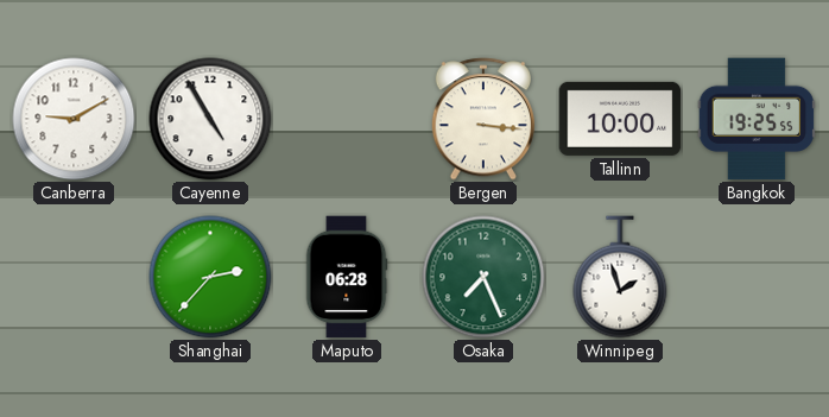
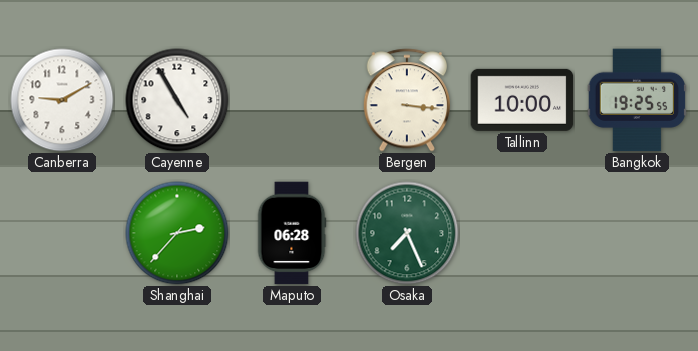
Winnipeg: 1:57 -> none (620, 277)
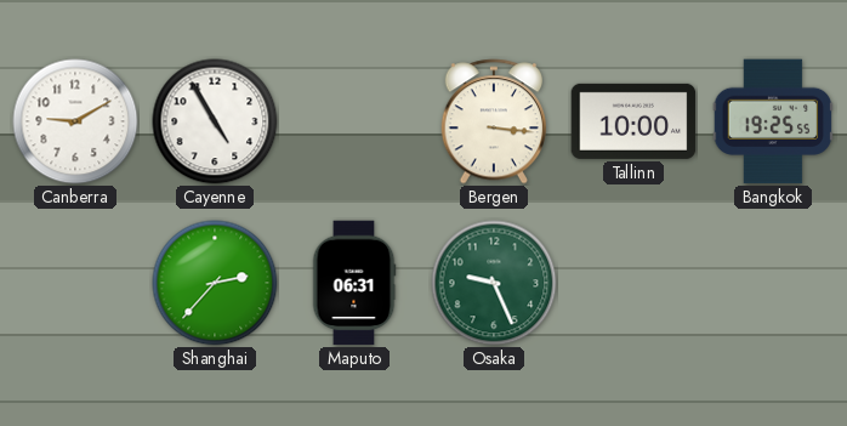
Maputo: 06:28 -> 06:31 (354, 283)
Osaka: 7:26 -> 9:26 (494, 283)
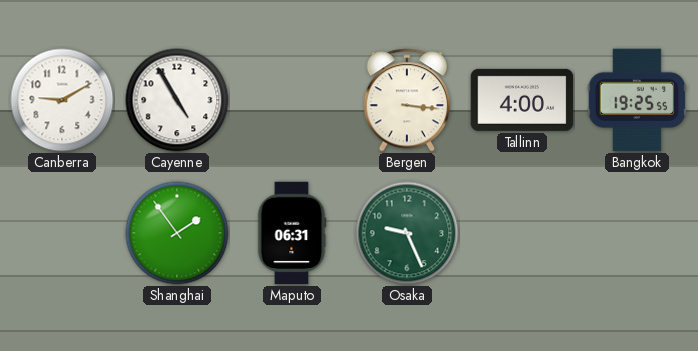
Tallinn: 10:00 -> 4:00 (522, 100)
Shanghai: 2:37 -> 1:54 (177, 233)
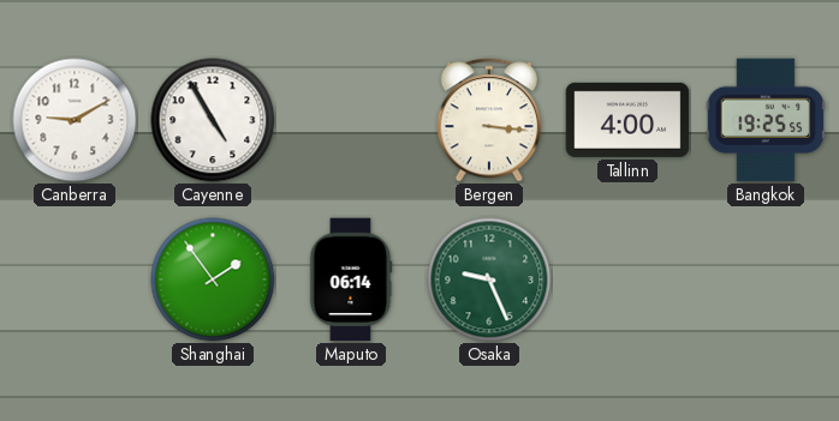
Maputo: 06:31 -> 06:14 (351, 279)
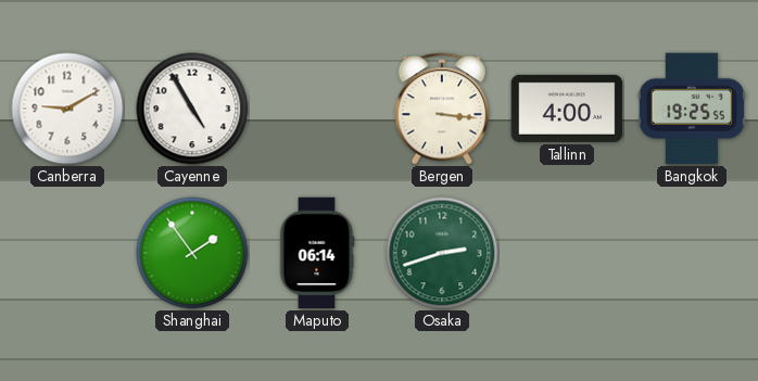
Osaka: 9:26 -> 2:42 (442, 253)
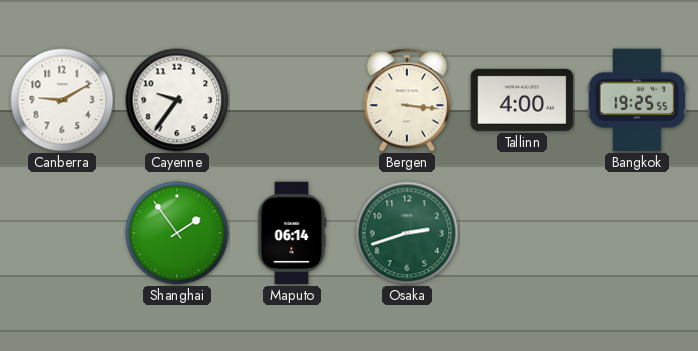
Cayenne: 4:55 -> 9:36 (177, 100)
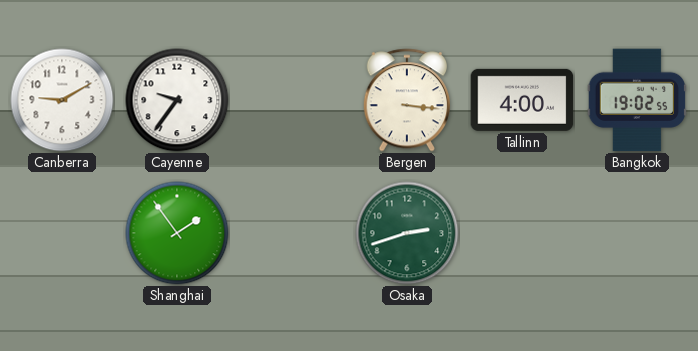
Bangkok: 19:25 -> 19:02 (637, 100)
Maputo: 06:14 -> none (292, 233)
